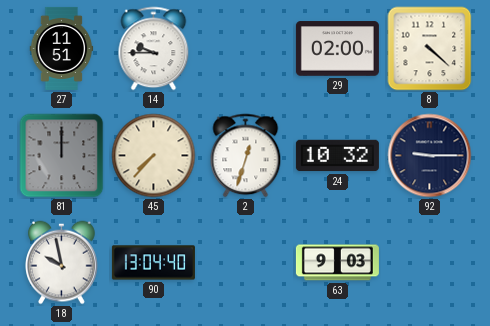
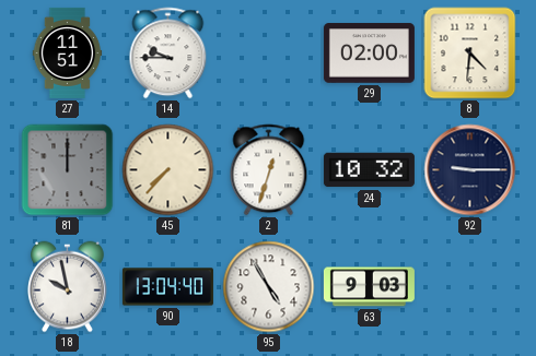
8: 4:22 -> 4:31 (470, 54)
95: none -> 4:55 (269, 287)
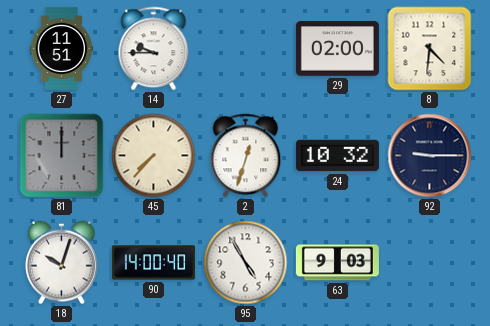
18: 9:58 -> 10:03 (62, 263)
90: 13:04 -> 14:00 (153, 263)
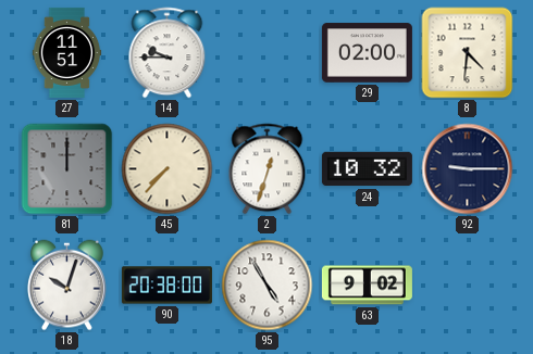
90: 14:00 -> 20:38 (166, 286)
63: 9:03 -> 9:02 (367, 286)
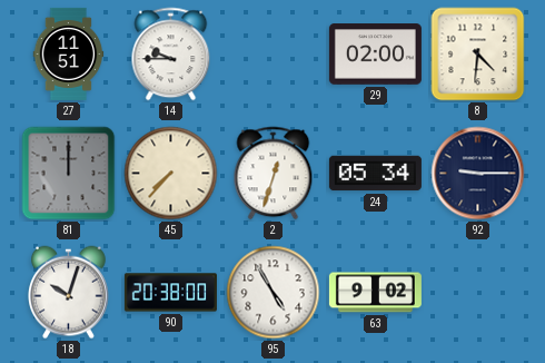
24: 10:32 -> 05:34 (375, 174)
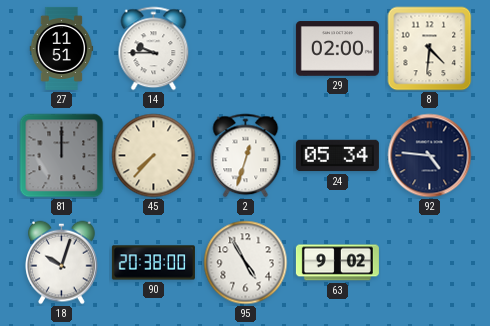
92: 9:15 -> 4:46 (430, 156)
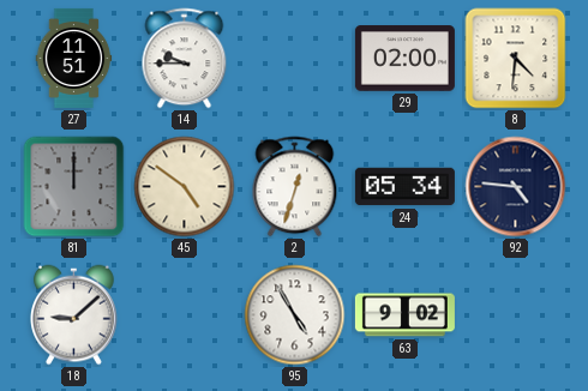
45: 7:37 -> 4:51 (185, 187)
18: 10:03 -> 9:08 (74, 315)
90: 20:38 -> none (153, 263)
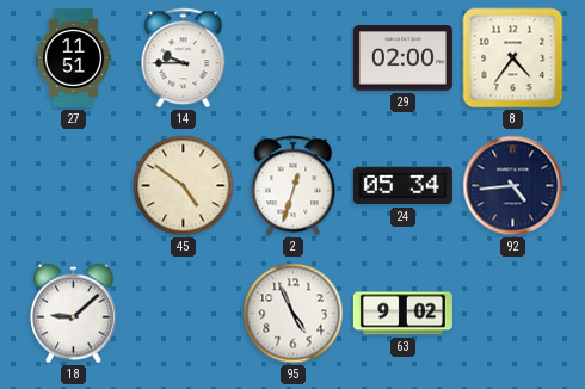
8: 4:31 -> 4:36 (513, 58)
81: 12:00 -> none (74, 187)
92: 4:46 -> 4:44 (513, 186)
95: 4:55 -> 4:56 (294, 314)
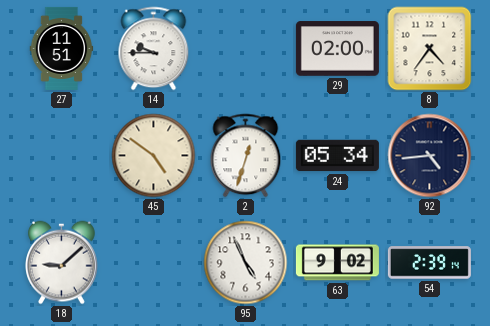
54: none -> 2:39 (429, 263)
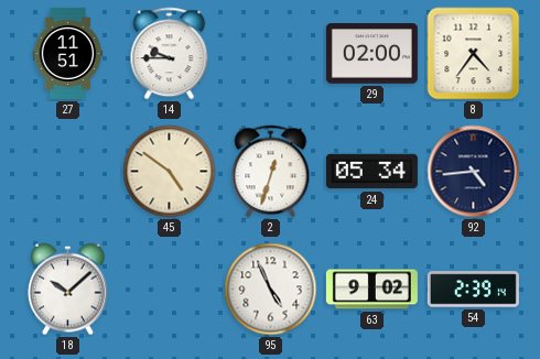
18: 9:08 -> 10:08 (68, 290)
